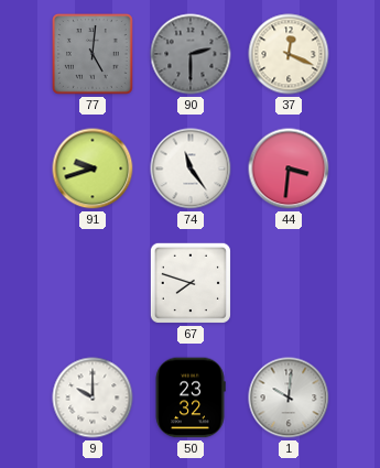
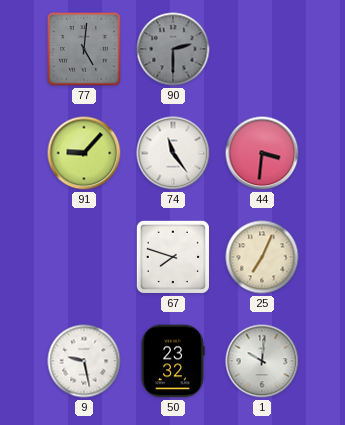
37: 12:19 -> none (289, 54)
91: 9:42 -> 9:07 (84, 153)
25: none -> 7:04 (262, 257)
9: 10:00 -> 9:28 (84, 361)
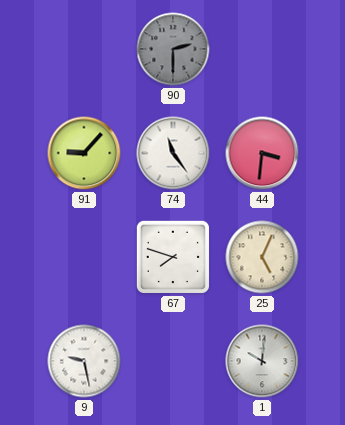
77: 5:01 -> none (85, 50)
25: 7:04 -> 5:04 (262, 257)
50: 23:32 -> none (173, 361)
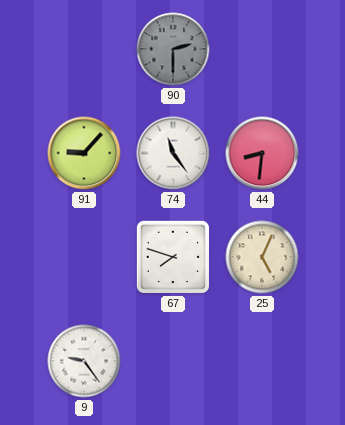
44: 3:31 -> 8:31 (262, 153)
9: 9:28 -> 9:24 (84, 361)
1: 10:01 -> none (262, 361)
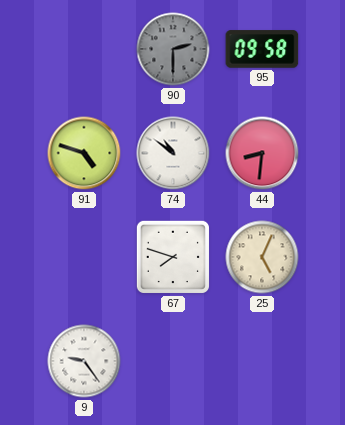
95: none -> 09:58 (262, 49)
91: 9:07 -> 4:48 (84, 153)
74: 11:24 -> 10:51 (173, 153)
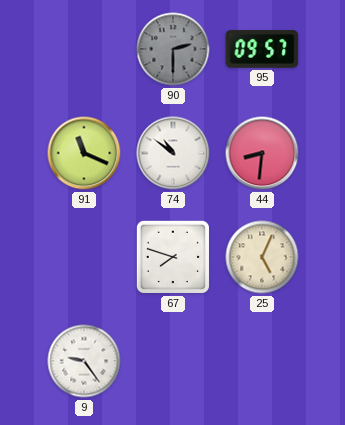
95: 09:58 -> 09:57 (262, 49)
91: 4:48 -> 11:19 (84, 153)
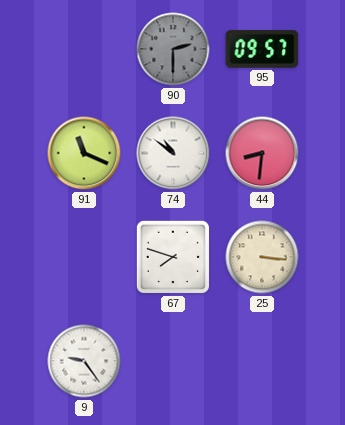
25: 5:04 -> 3:16 (262, 257)
